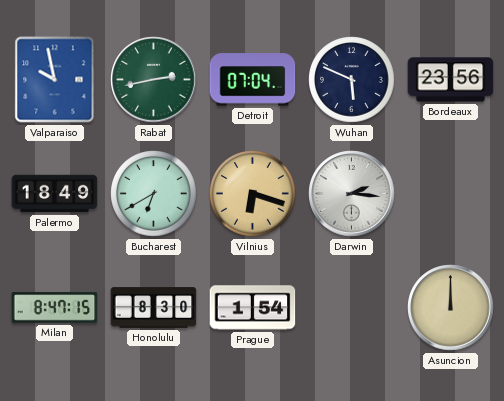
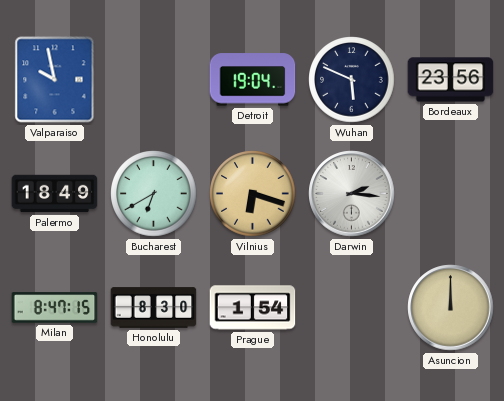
Rabat: 2:43 -> none (154, 80)
Detroit: 07:04 -> 19:04 (253, 80)
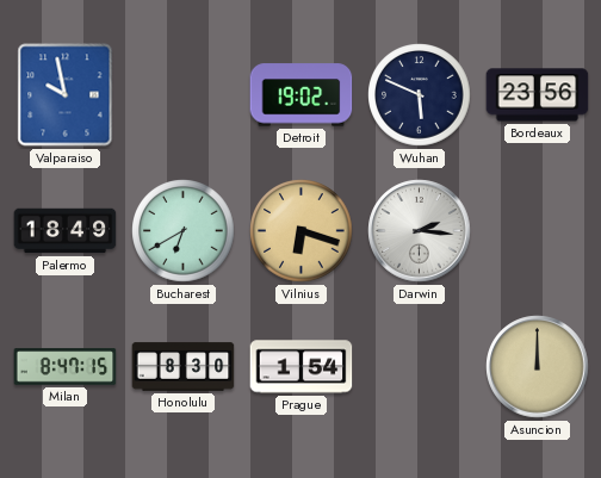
Detroit: 19:04 -> 19:02 (302, 95)
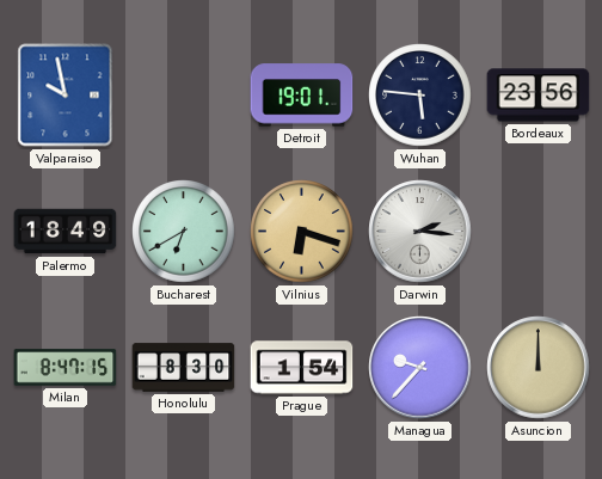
Detroit: 19:02 -> 19:01 (302, 96)
Wuhan: 5:49 -> 5:46 (420, 96)
Managua: none -> 9:37 (420, 368)
